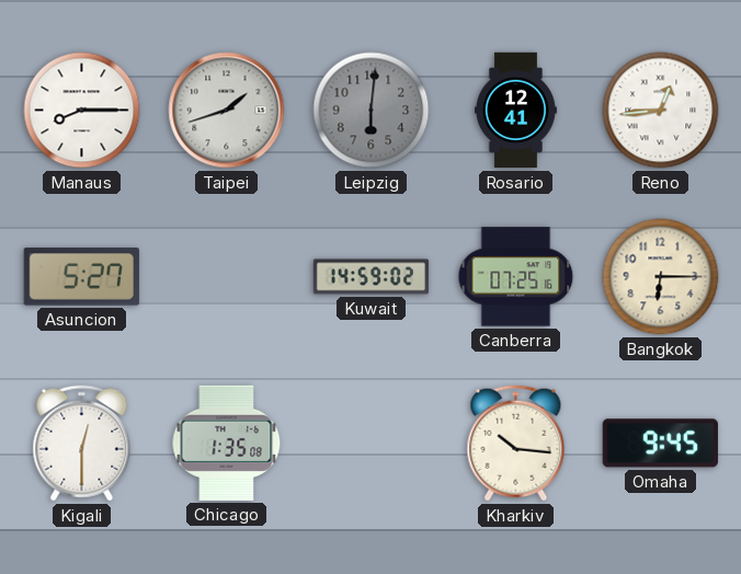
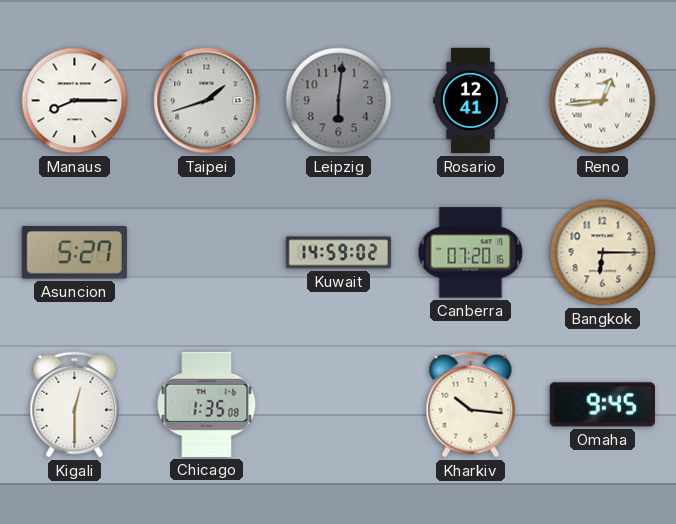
Canberra: 07:25 -> 07:20 (471, 253)
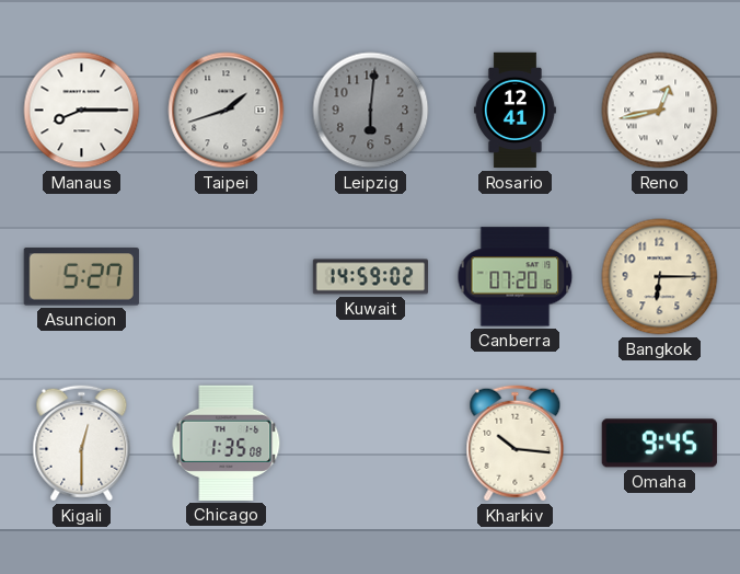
Reno: 12:44 -> 12:43 (660, 111)
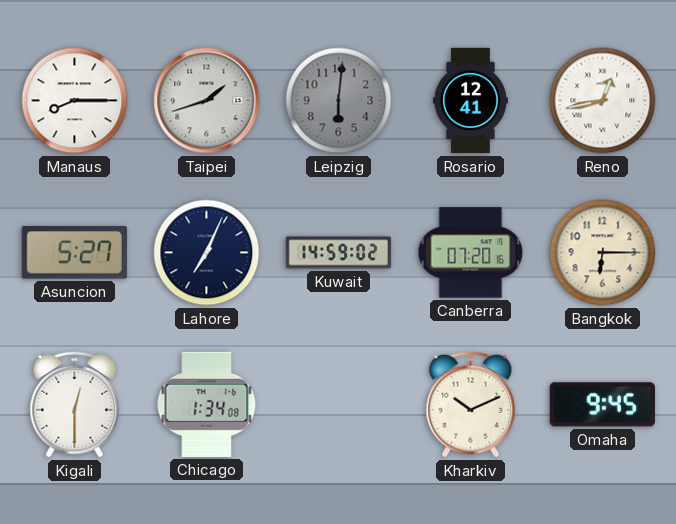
Lahore: none -> 7:04 (207, 253)
Chicago: 1:35 -> 1:34 (207, 404)
Kharkiv: 10:16 -> 10:11 (471, 405)
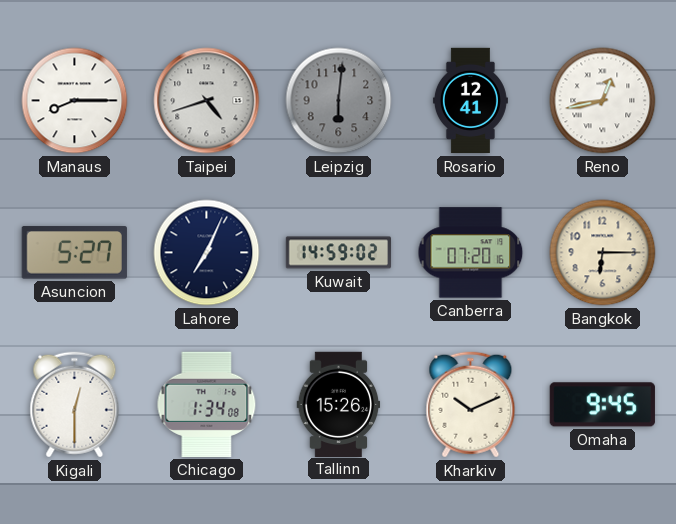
Taipei: 1:42 -> 4:42 (207, 101)
Tallinn: none -> 15:26 (339, 404)
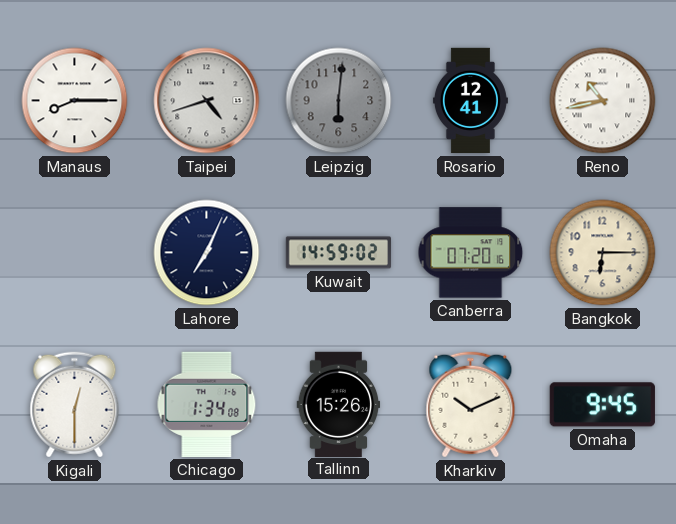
Reno: 12:43 -> 10:43 (603, 101)
Asuncion: 5:27 -> none (74, 253)
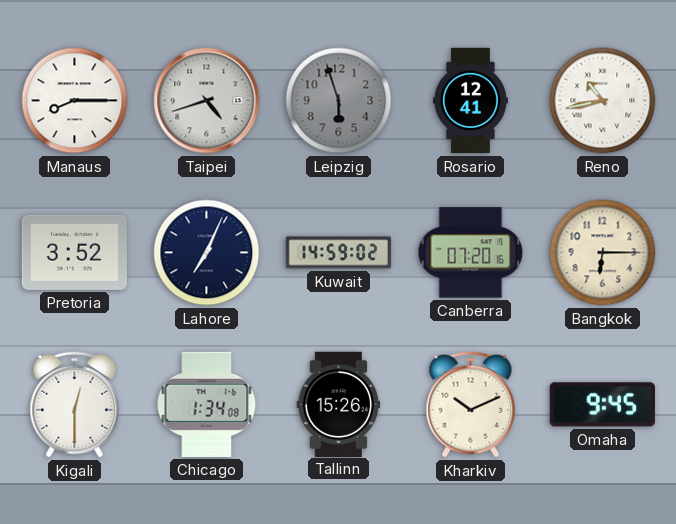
Leipzig: 6:01 -> 5:57 (339, 101)
Pretoria: none -> 3:52 (74, 252)
